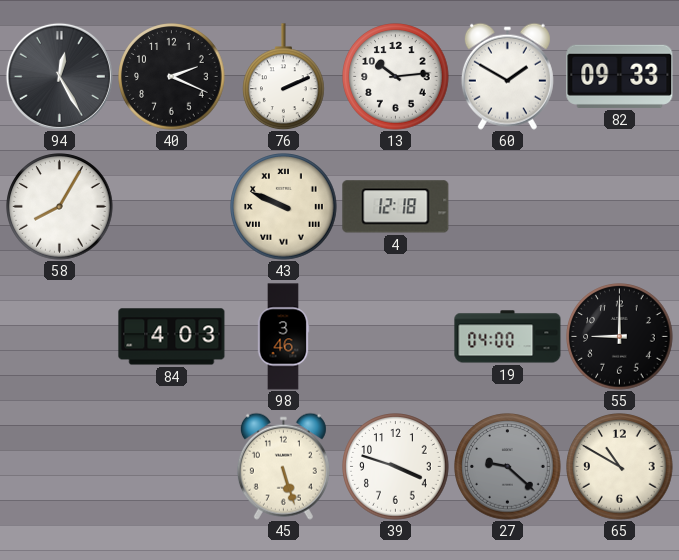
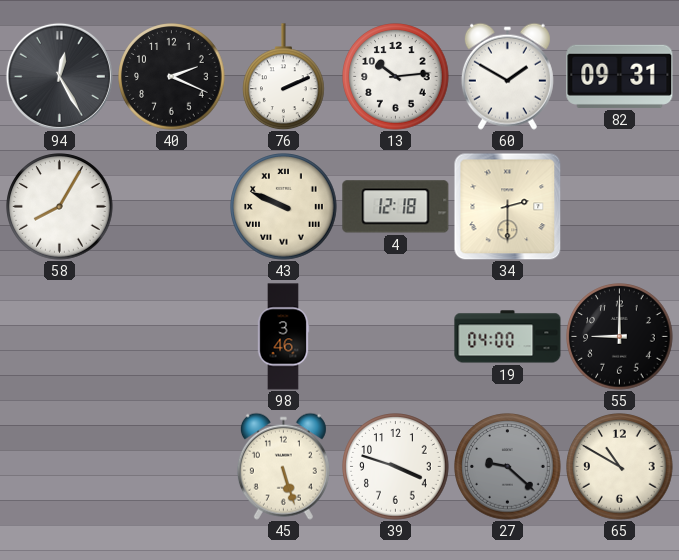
82: 09:33 -> 09:31 (620, 76)
34: none -> 2:30 (507, 206)
84: 4:03 -> none (172, 337)
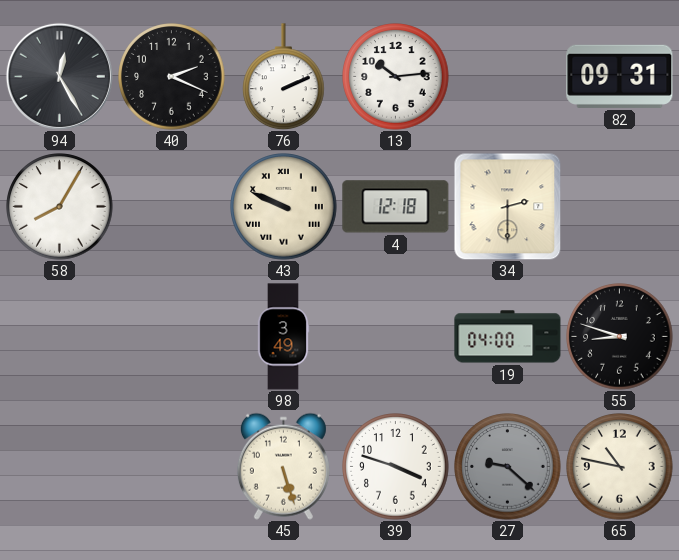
60: 1:50 -> none (507, 76)
98: 3:46 -> 3:49 (283, 337)
55: 9:00 -> 8:48 (620, 337)
65: 10:50 -> 10:47 (620, 467)
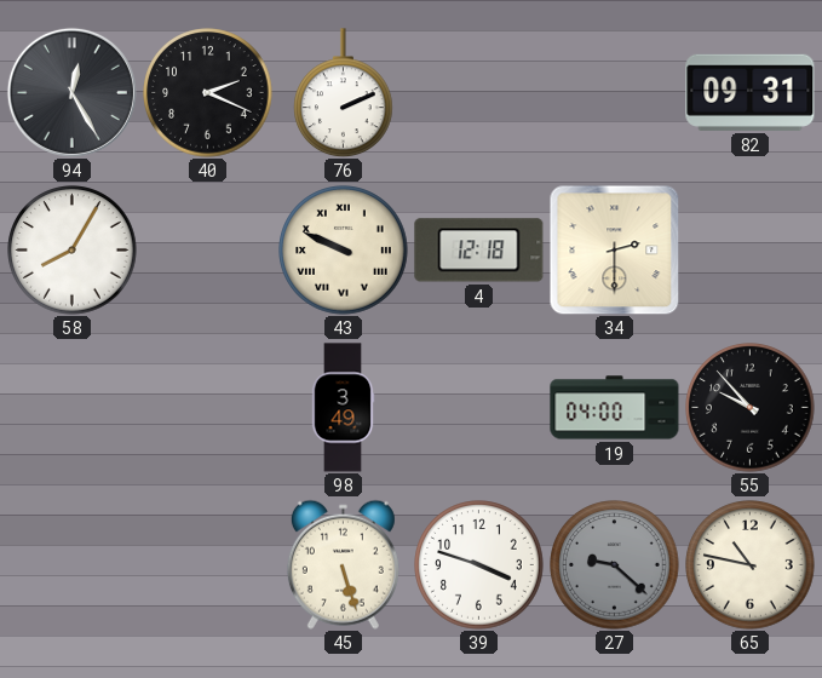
13: 10:14 -> none (396, 77)
55: 8:48 -> 9:53 (751, 408)
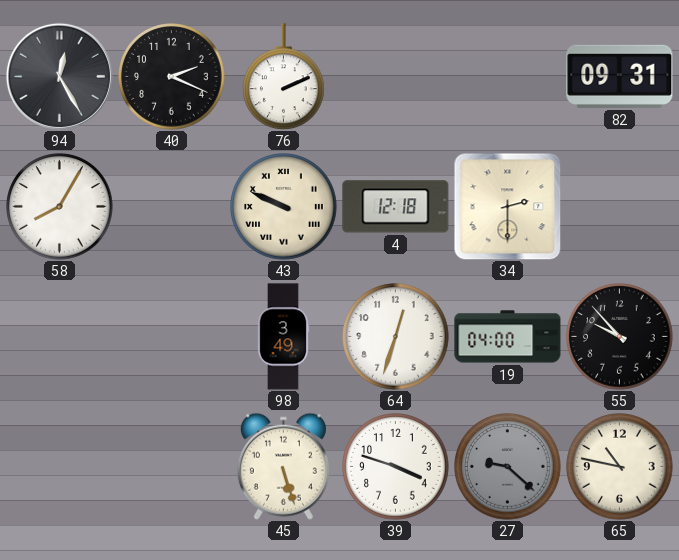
64: none -> 12:33 (396, 337)
